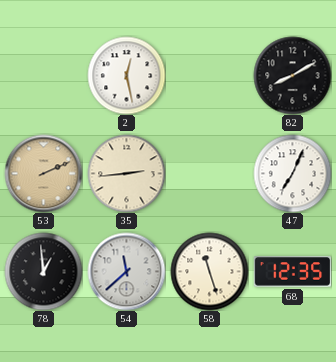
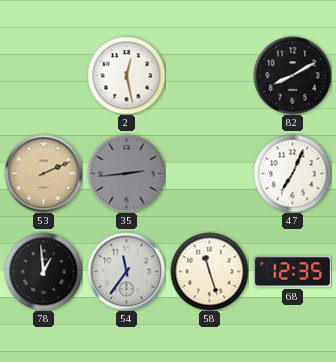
35 dial: cream -> grey (126, 173)
54: 11:38 -> 11:36 (126, 271)
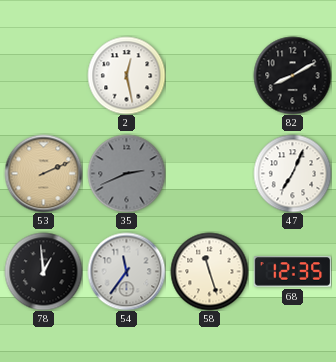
35: 2:44 -> 2:41 (126, 173)
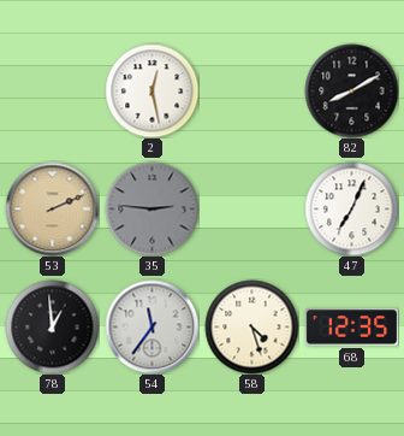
35: 2:41 -> 2:46 (151, 208)
58: 11:27 -> 4:27 (251, 326)
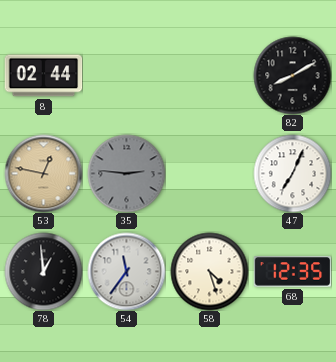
8: none -> 02:44 (43, 76)
2: 12:28 -> none (151, 90)
53: 2:11 -> 12:47 (43, 173)
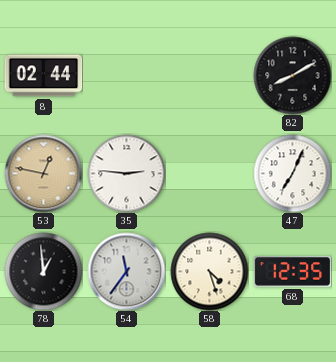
35 dial: grey -> white (126, 173)
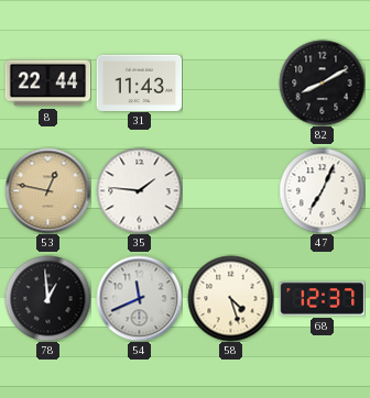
8: 02:44 -> 22:44 (47, 84)
31: none -> 11:43 (139, 82)
35: 2:46 -> 1:46 (139, 190)
54: 11:36 -> 11:41 (139, 298)
68: 12:35 -> 12:37 (322, 299)
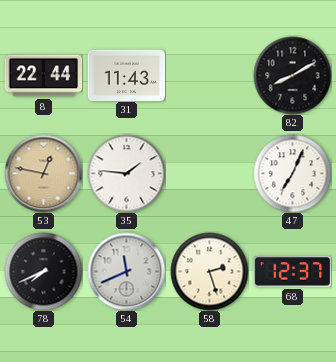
78: 12:59 -> 7:41 (43, 271)
58: 4:27 -> 2:27 (209, 271)
